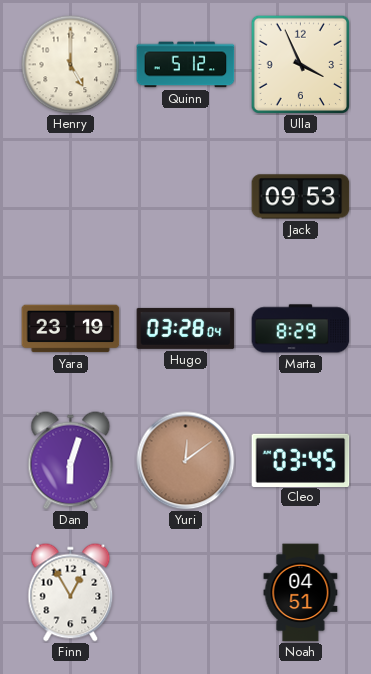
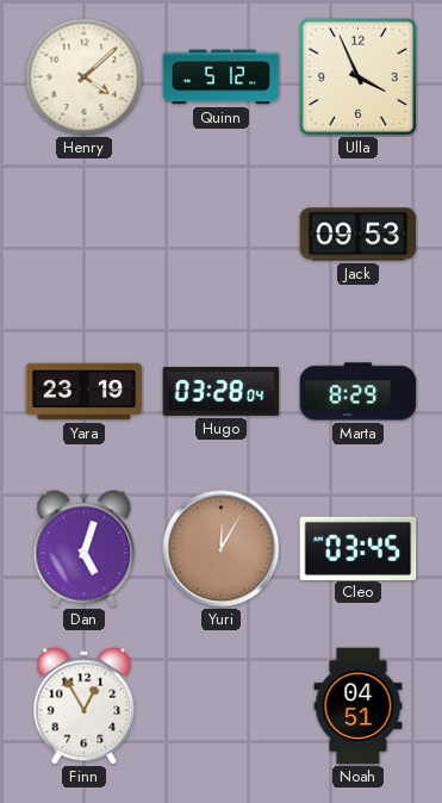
Henry: 5:00 -> 4:08 (85, 77)
Dan: 6:03 -> 5:03 (85, 549)
Yuri: 12:09 -> 12:05 (222, 549)
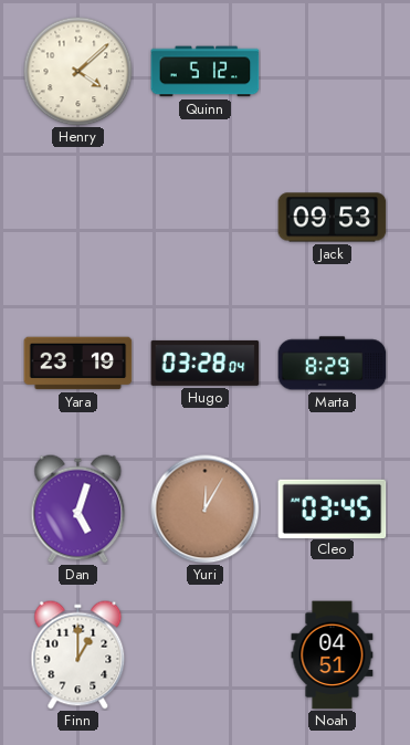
Ulla: 3:56 -> none (357, 76)
Finn: 12:55 -> 1:00 (78, 655)
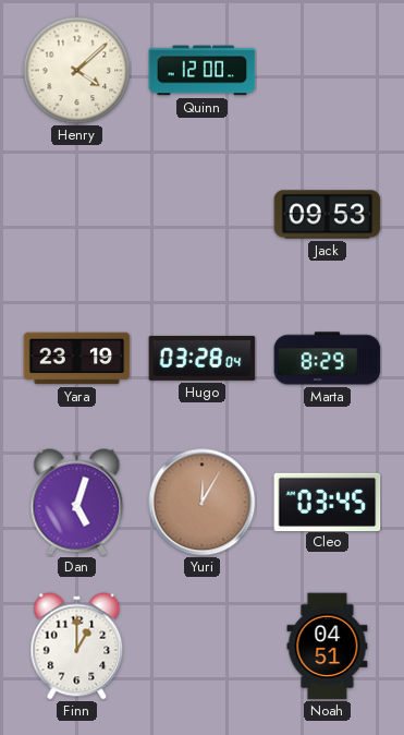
Quinn: 5:12 -> 12:00 (203, 71)
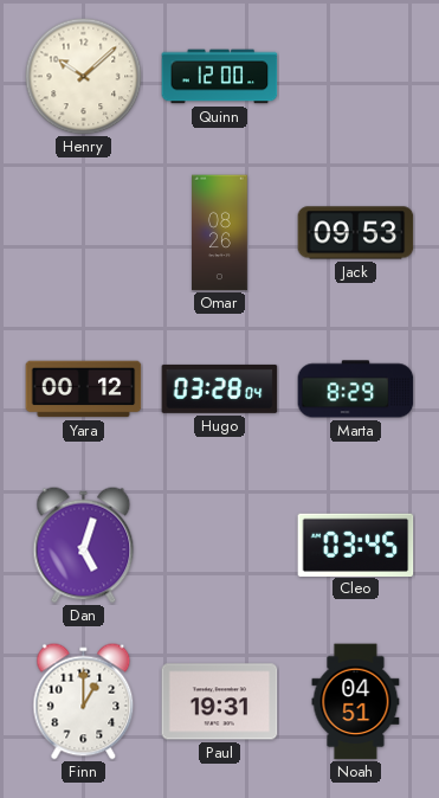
Henry: 4:08 -> 10:08 (84, 77)
Omar: none -> 08:26 (220, 233)
Yara: 23:19 -> 00:12 (84, 390)
Yuri: 12:05 -> none (203, 503)
Paul: none -> 19:31 (220, 702)
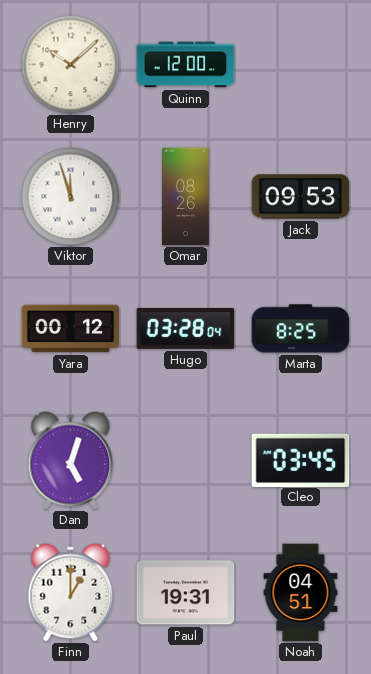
Viktor: none -> 11:57 (71, 197)
Marta: 8:29 -> 8:25 (301, 329)
